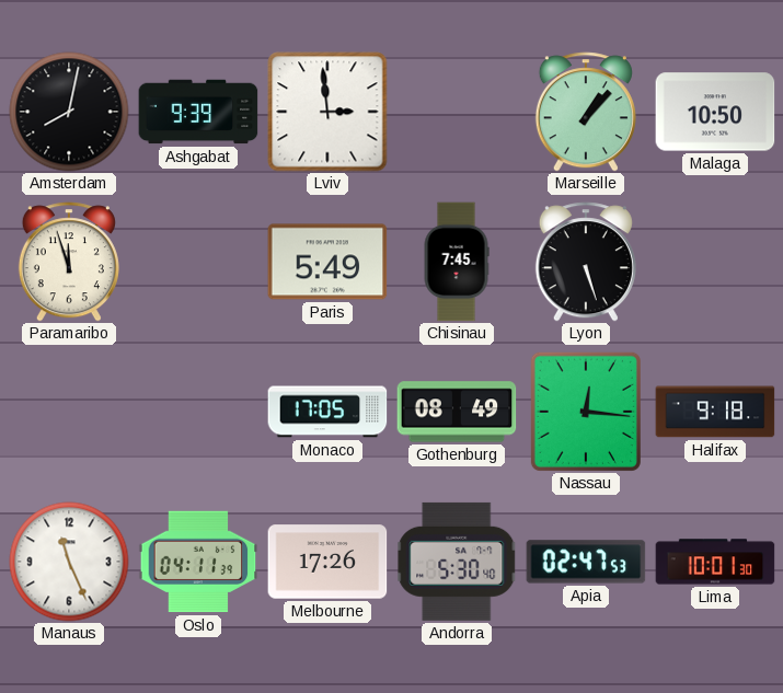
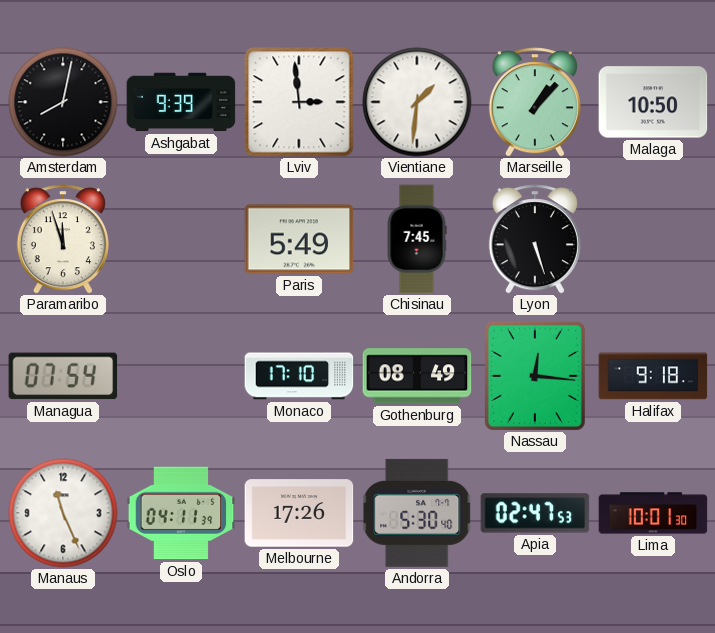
Vientiane: none -> 1:31 (417, 102)
Managua: none -> 07:54 (63, 376)
Monaco: 17:05 -> 17:10 (299, 376)
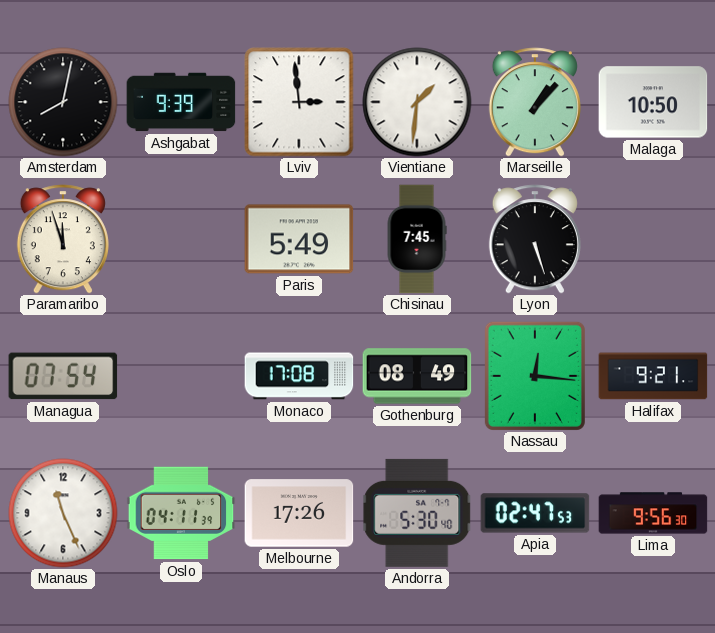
Monaco: 17:10 -> 17:08 (299, 376)
Halifax: 9:18 -> 9:21 (653, 376)
Lima: 10:01 -> 9:56 (653, 513)
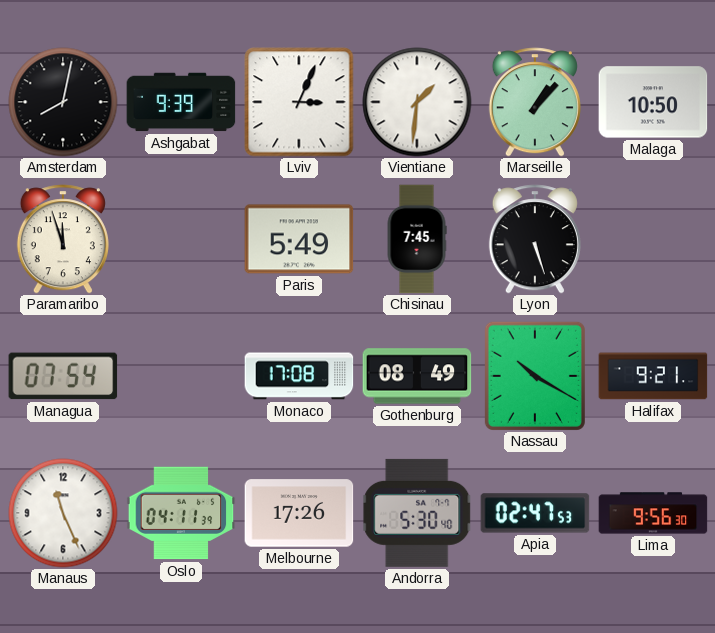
Lviv: 2:59 -> 3:04 (299, 102)
Nassau: 12:16 -> 10:20 (535, 376)
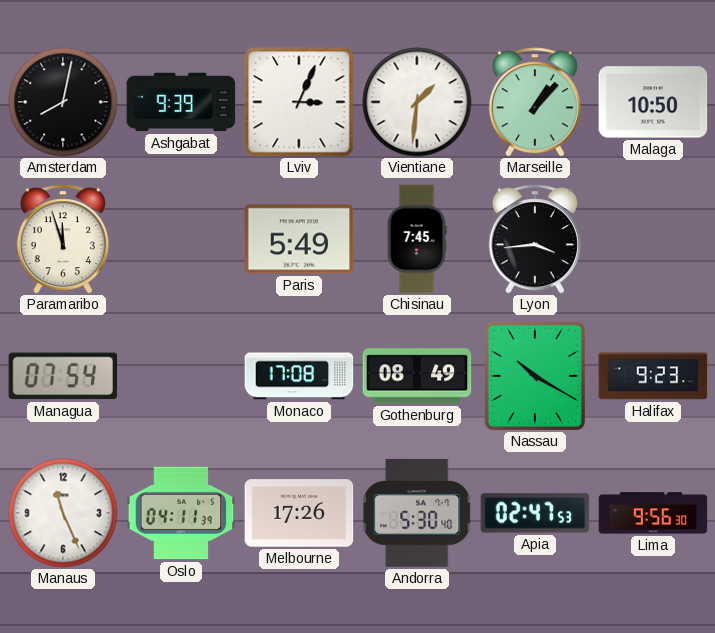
Lyon: 5:27 -> 3:44 (535, 239)
Halifax: 9:21 -> 9:23 (653, 376)
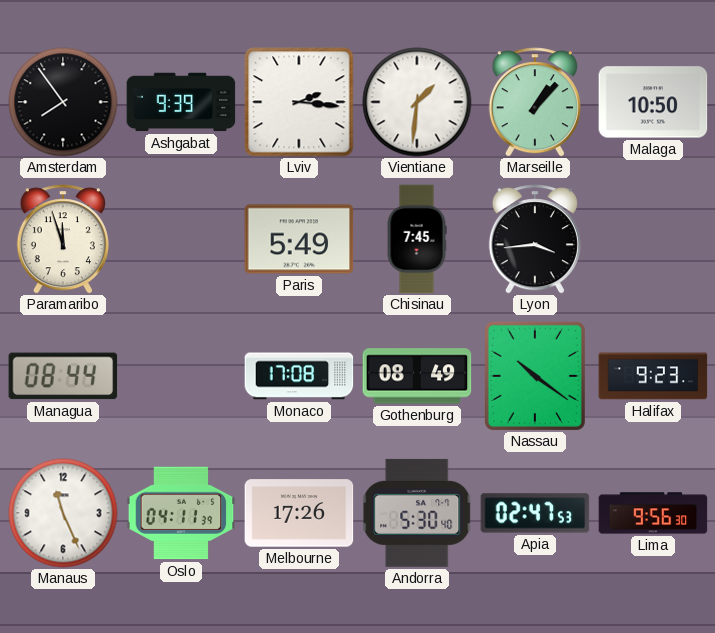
Amsterdam: 8:02 -> 7:54 (63, 102)
Lviv: 3:04 -> 2:16 (299, 102)
Managua: 07:54 -> 08:44 (63, 376)
Nassau: 10:20 -> 10:21 (535, 376)
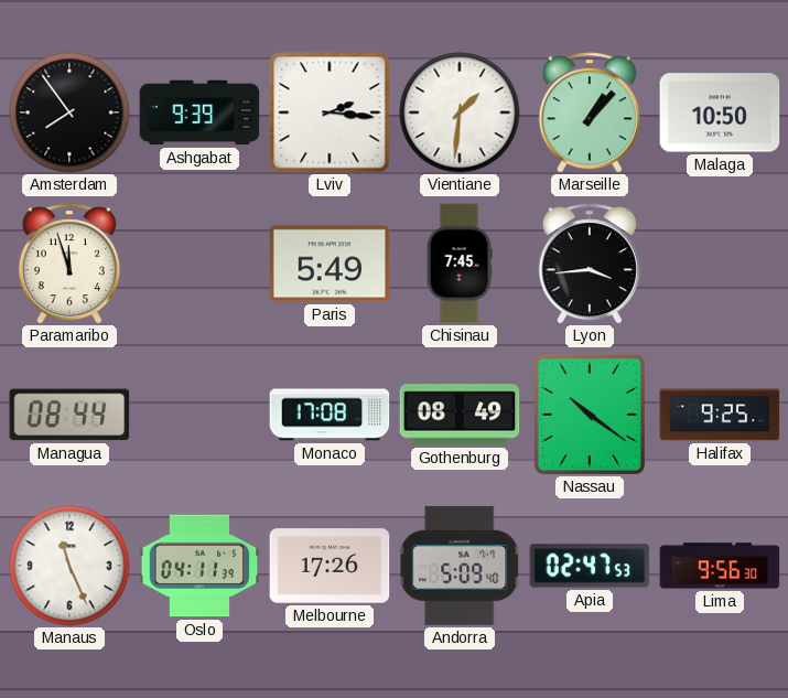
Halifax: 9:23 -> 9:25 (720, 415)
Andorra: 5:30 -> 5:09 (460, 566)
